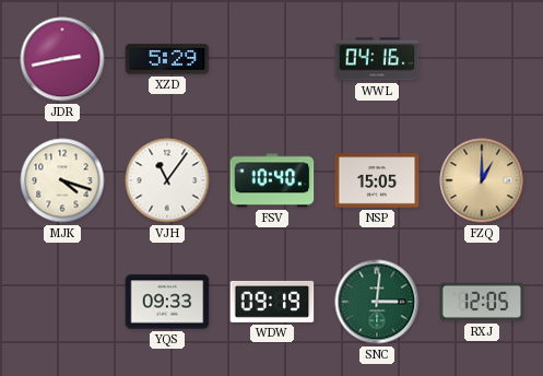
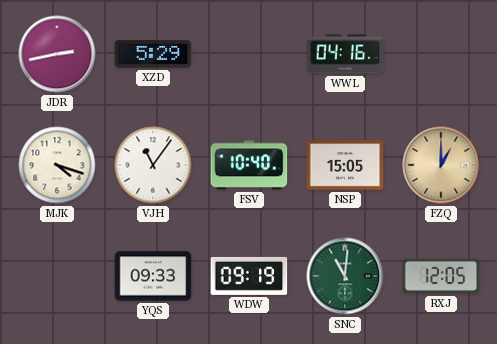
SNC: 3:01 -> 11:01 (345, 276)
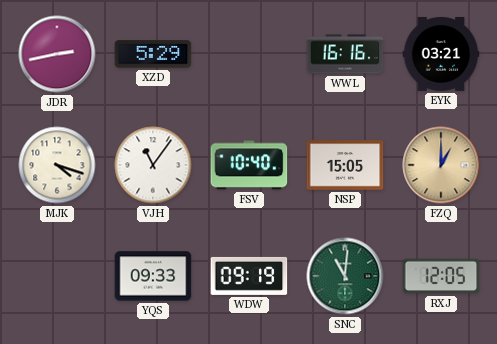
WWL: 04:16 -> 16:16 (345, 54)
EYK: none -> 03:21 (441, 54)
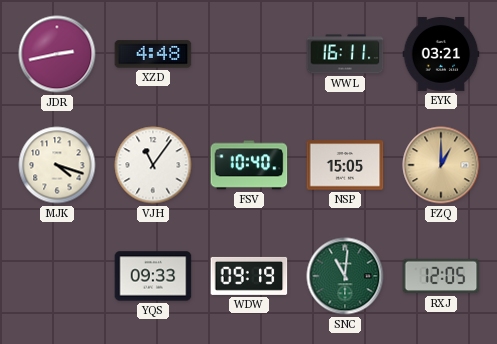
XZD: 5:29 -> 4:48 (153, 54)
WWL: 16:16 -> 16:11 (345, 54)
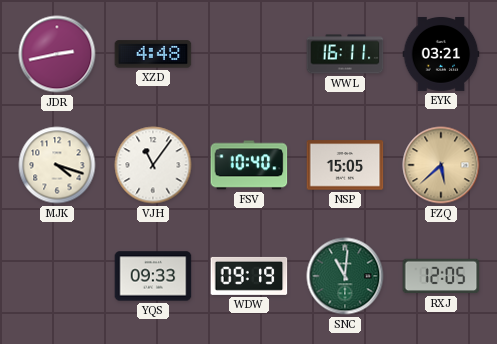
FZQ: 1:00 -> 5:38 (441, 165)
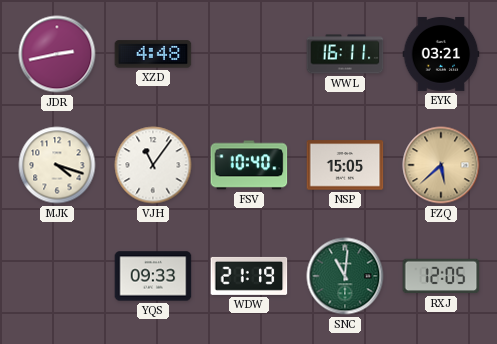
WDW: 09:19 -> 21:19 (249, 276)
